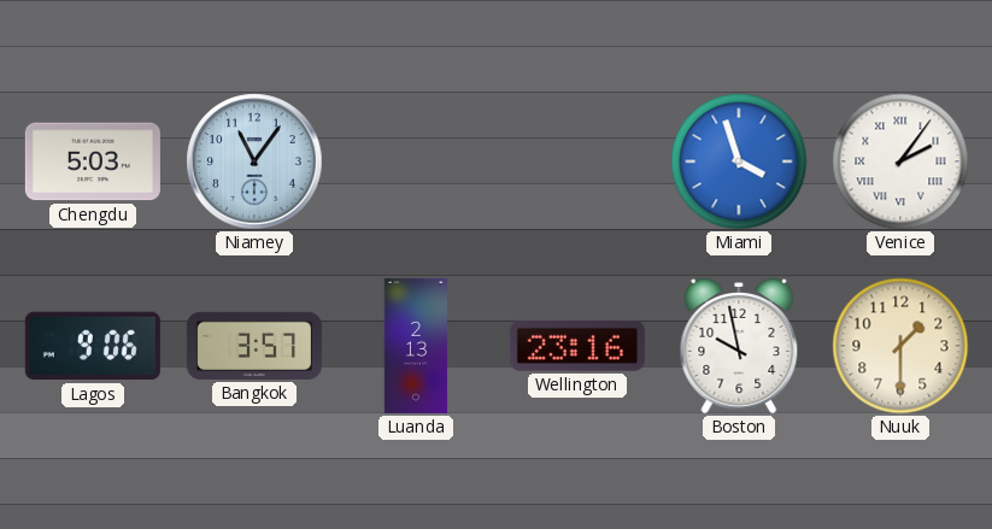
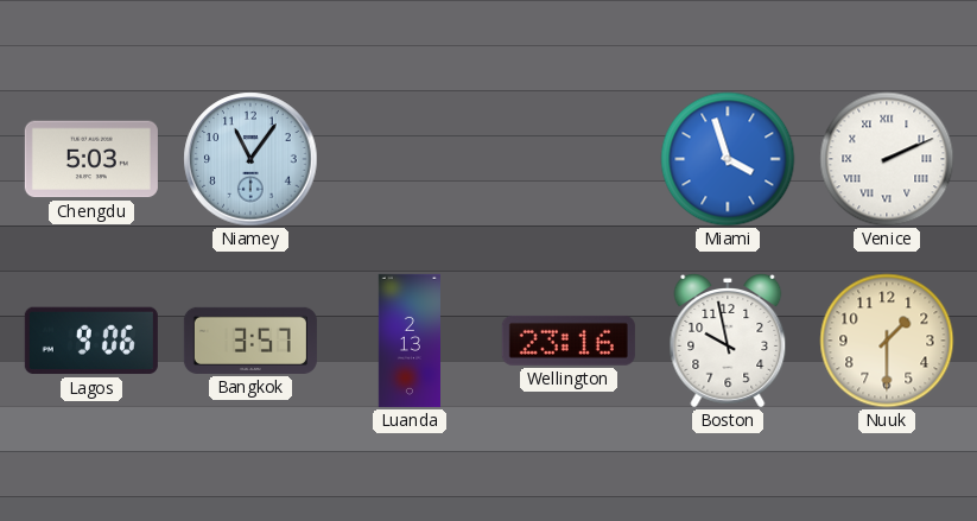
Venice: 2:06 -> 2:11 (887, 159)
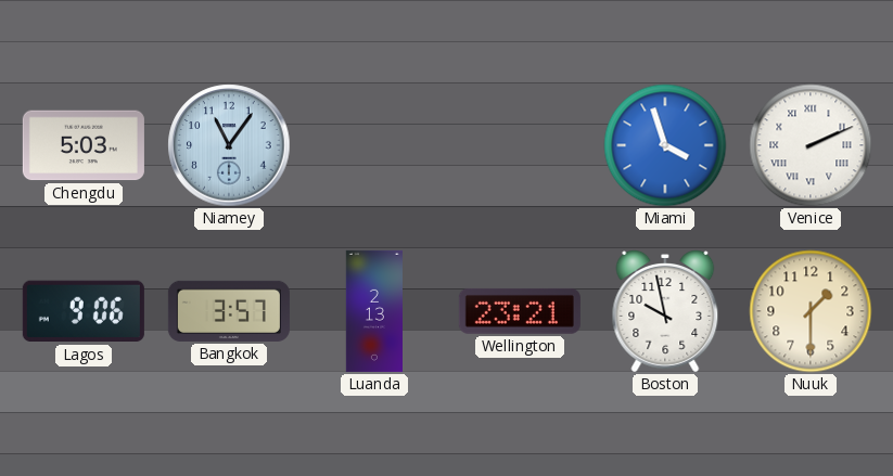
Wellington: 23:16 -> 23:21 (520, 311)
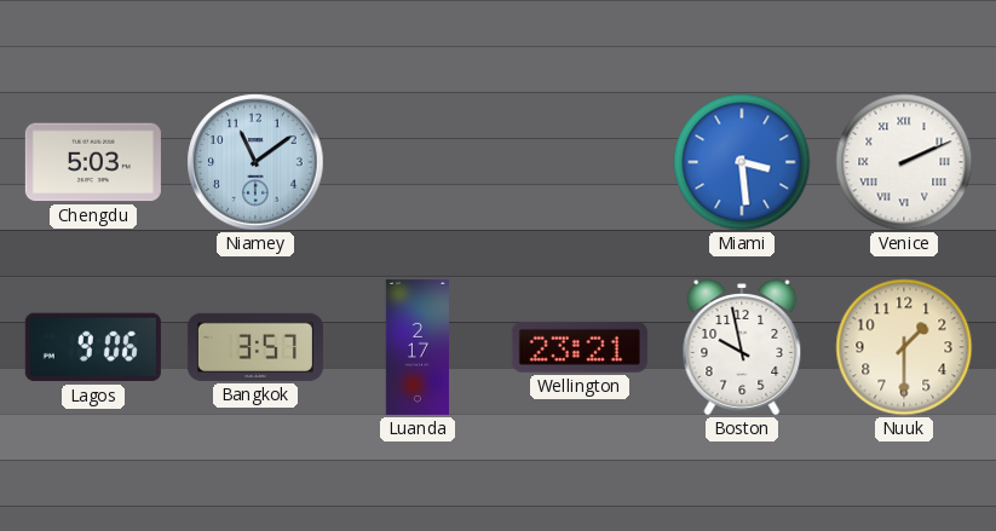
Niamey: 11:06 -> 11:09 (255, 162)
Miami: 3:57 -> 3:29 (742, 162)
Luanda: 2:13 -> 2:17 (418, 347)
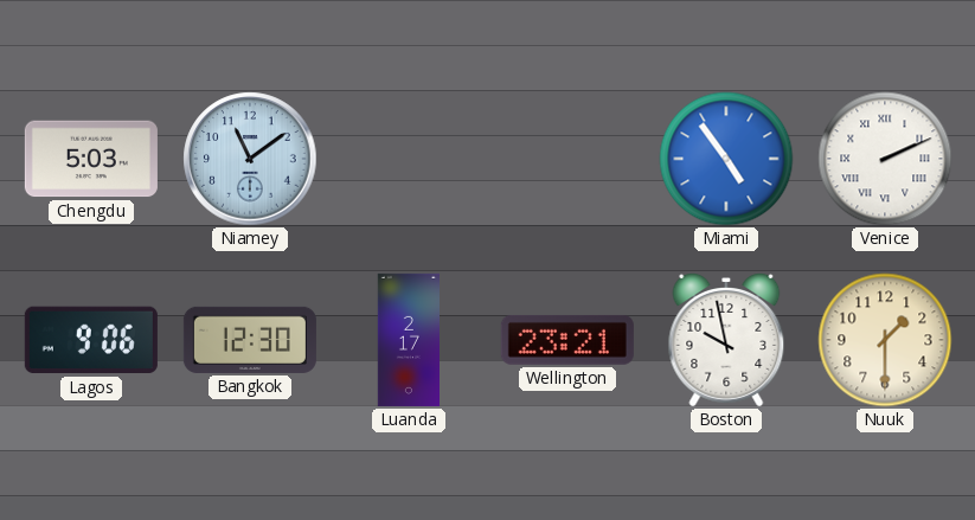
Miami: 3:29 -> 4:54 (726, 159)
Bangkok: 3:57 -> 12:30 (250, 340)
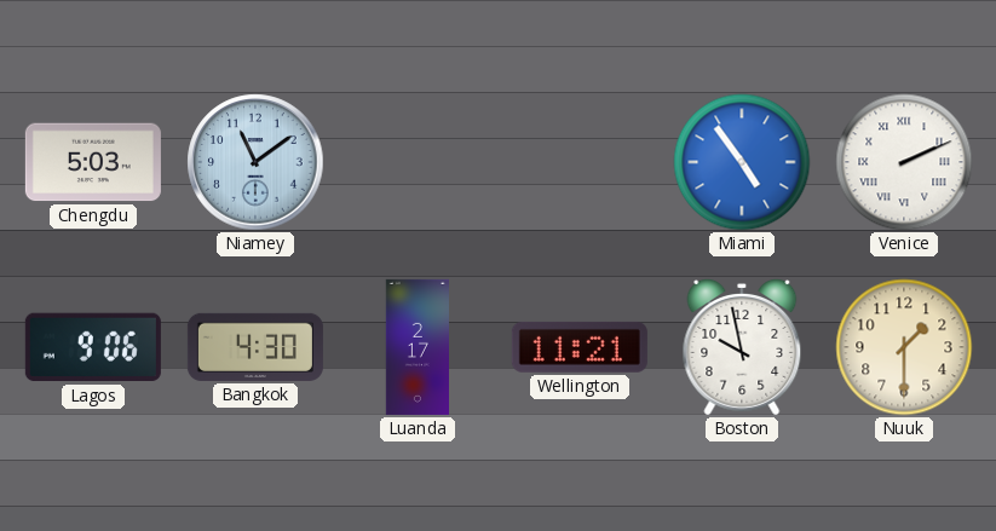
Bangkok: 12:30 -> 4:30 (255, 347)
Wellington: 23:21 -> 11:21 (580, 347)
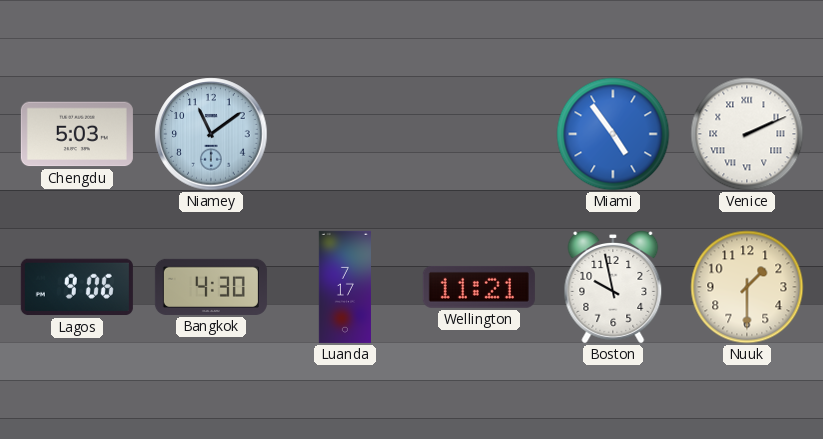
Luanda: 2:17 -> 7:17 (345, 287)
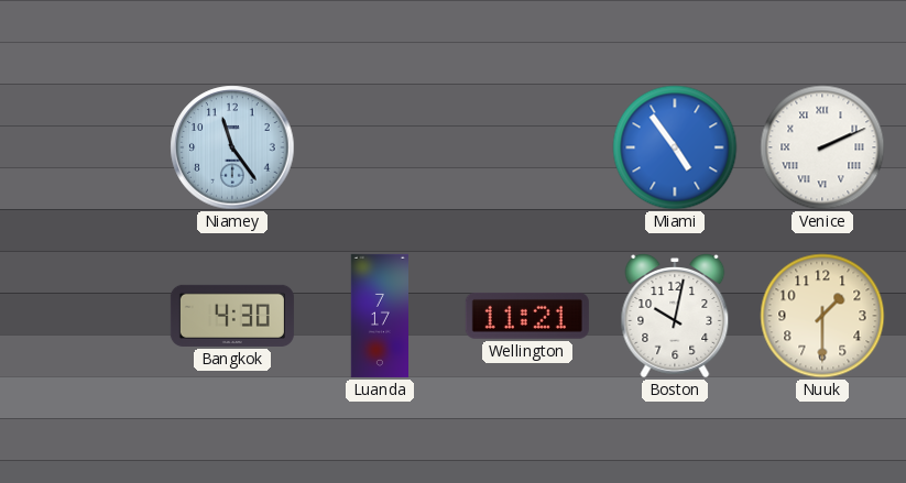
Chengdu: 5:03 -> none (77, 134)
Niamey: 11:09 -> 11:24 (232, 147)
Lagos: 9:06 -> none (77, 287)
Boston: 9:58 -> 10:02 (675, 317)
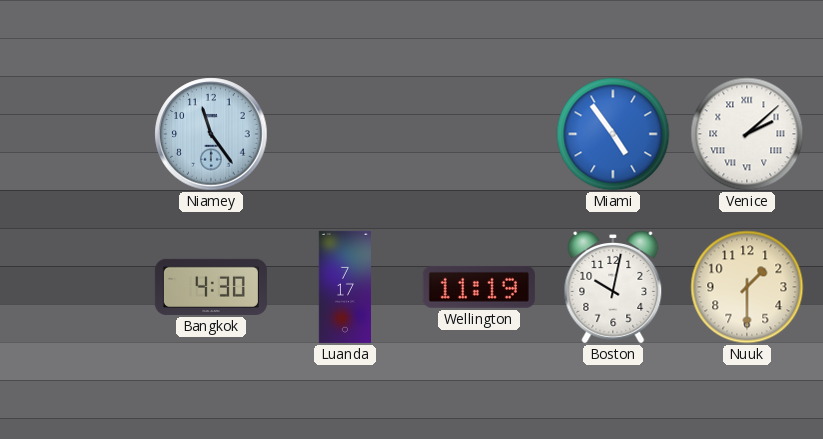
Venice: 2:11 -> 2:08 (747, 134)
Wellington: 11:21 -> 11:19 (479, 287)
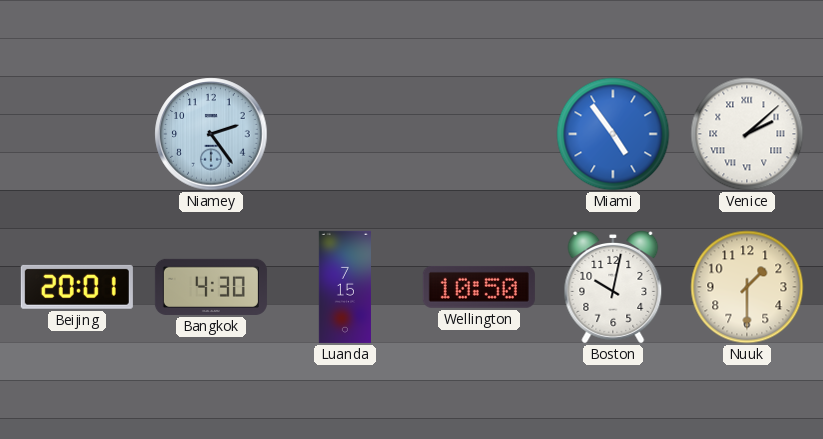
Niamey: 11:24 -> 2:24 (211, 134)
Beijing: none -> 20:01 (77, 287)
Luanda: 7:17 -> 7:15 (345, 287)
Wellington: 11:19 -> 10:50 (479, 287)
